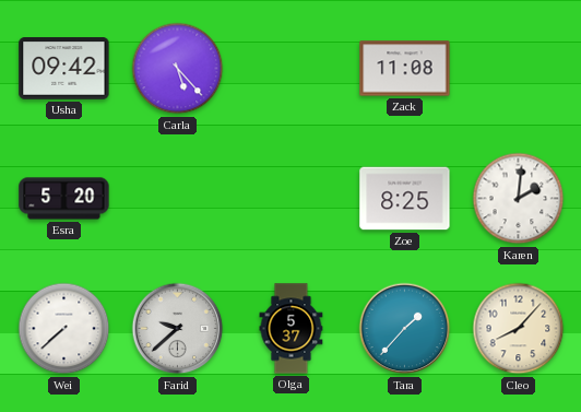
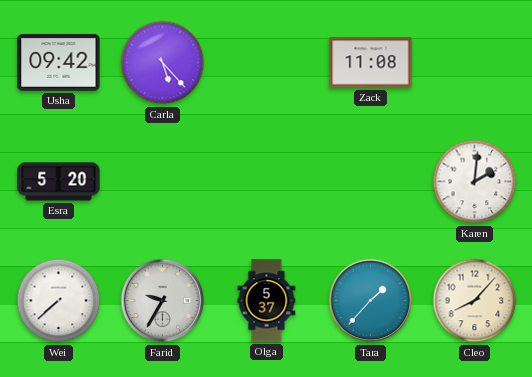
Zoe: 8:25 -> none (405, 199)
Farid: 9:38 -> 9:35 (163, 301)
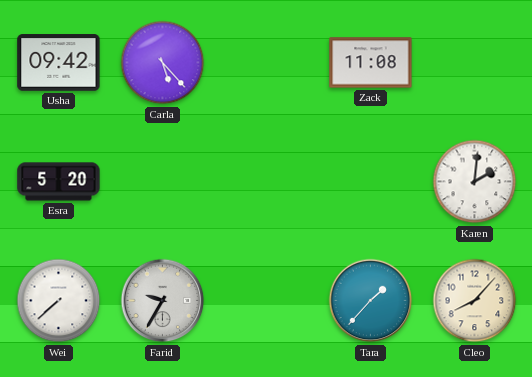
Olga: 5:37 -> none (267, 301)
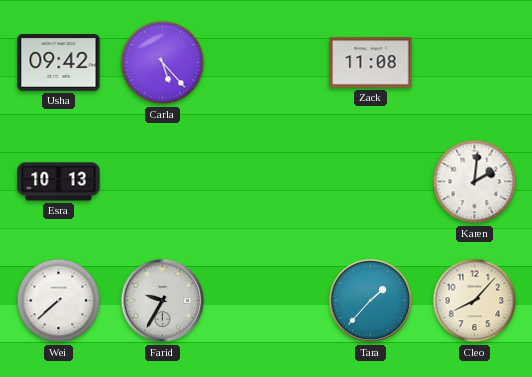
Esra: 5:20 -> 10:13 (59, 182)
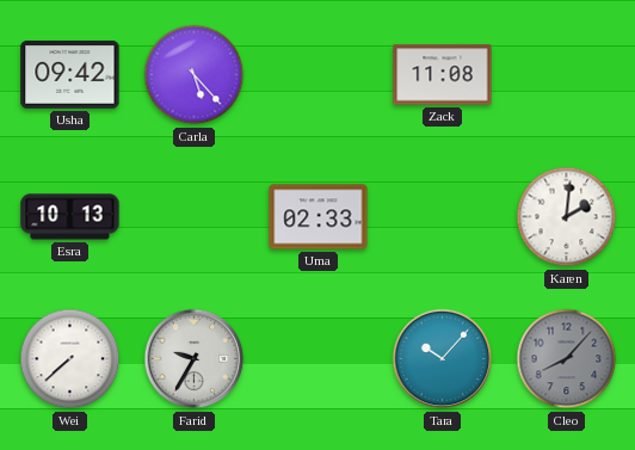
Uma: none -> 02:33 (319, 217)
Tara: 1:37 -> 10:07 (443, 359)
Cleo dial: cream -> grey (567, 359)
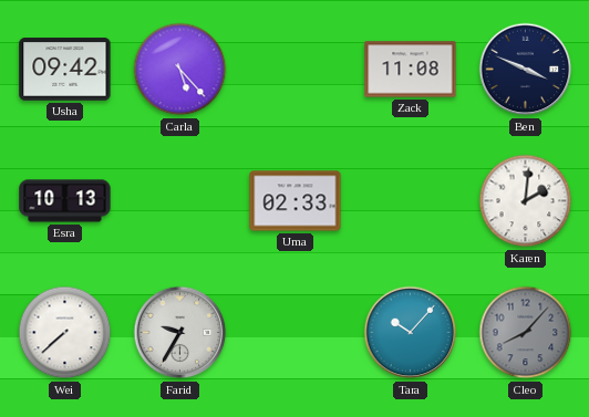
Ben: none -> 3:49 (526, 70)
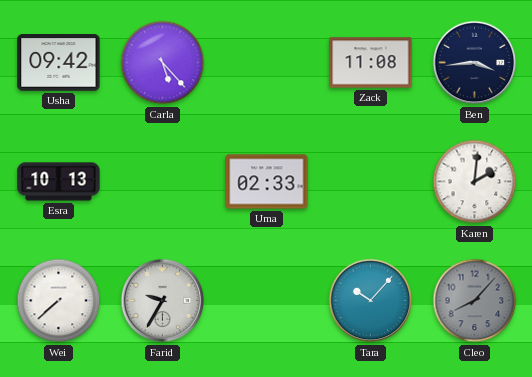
Ben: 3:49 -> 3:44 (475, 63)
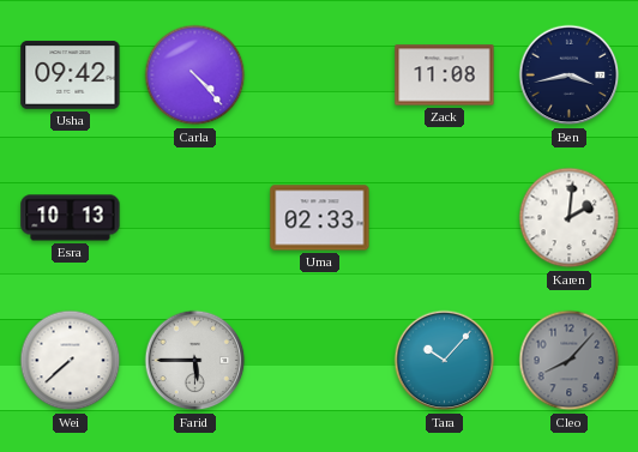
Carla: 5:23 -> 4:23 (195, 76)
Ben: 3:44 -> 3:43 (570, 76)
Farid: 9:35 -> 5:45 (195, 361)
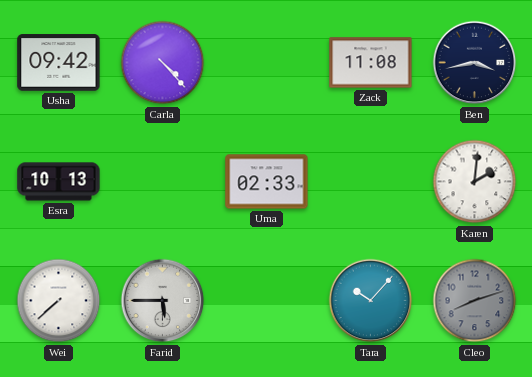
Cleo: 8:07 -> 8:12 (475, 301)
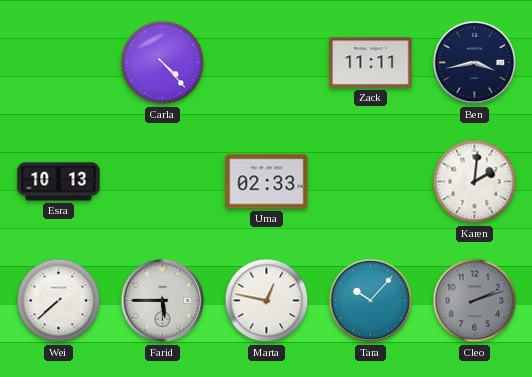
Usha: 09:42 -> none (59, 63)
Zack: 11:08 -> 11:11 (371, 63)
Marta: none -> 12:47 (267, 301)
Cleo: 8:12 -> 2:12 (475, 301)
